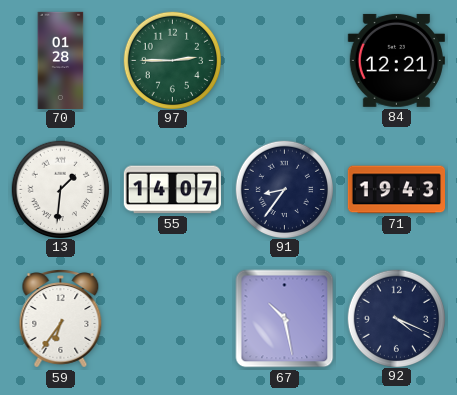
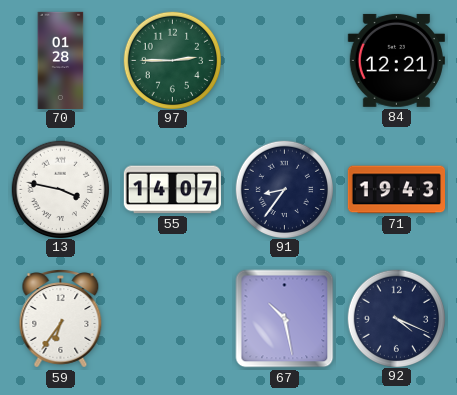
13: 1:31 -> 3:47 (60, 189)
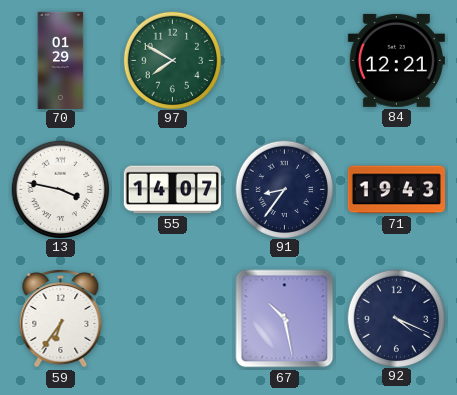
70: 01:28 -> 01:29 (61, 60)
97: 2:45 -> 7:50 (172, 60)
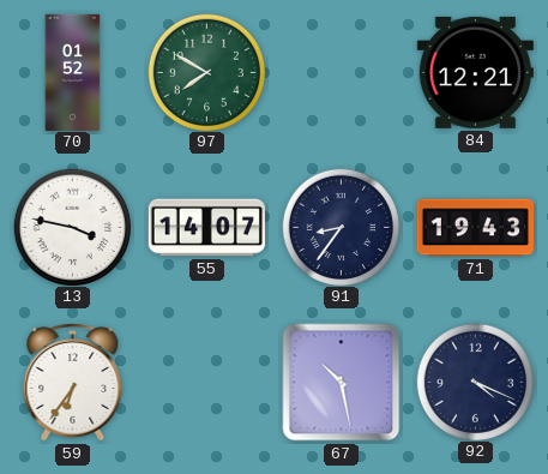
70: 01:29 -> 01:52 (73, 72)
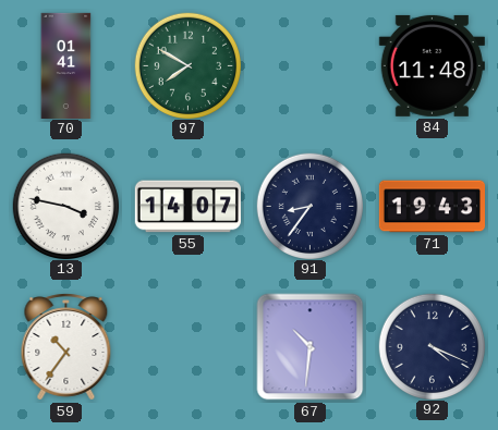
70: 01:52 -> 01:41 (66, 65)
84: 12:21 -> 11:48 (432, 65)
59: 6:36 -> 10:36 (66, 347)
67: 10:28 -> 10:31 (311, 347)
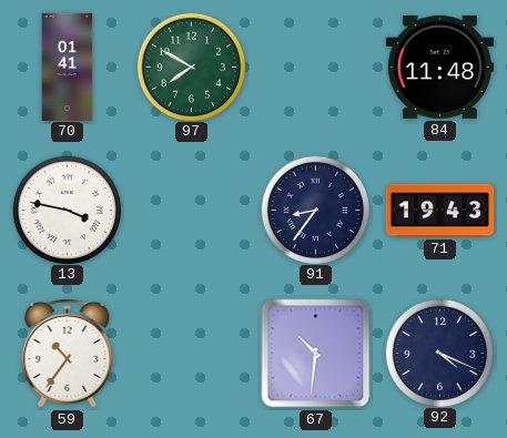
55: 14:07 -> none (187, 207)
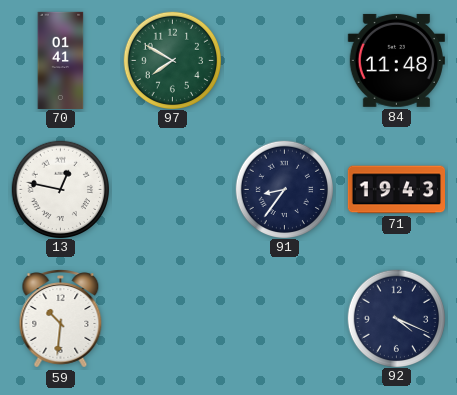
13: 3:47 -> 12:47 (60, 189)
59: 10:36 -> 10:31 (61, 319)
67: 10:31 -> none (316, 354)
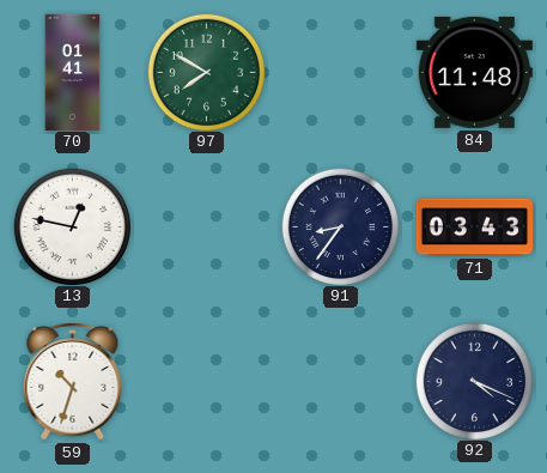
71: 19:43 -> 03:43 (474, 228)
59: 10:31 -> 10:33 (73, 382)
